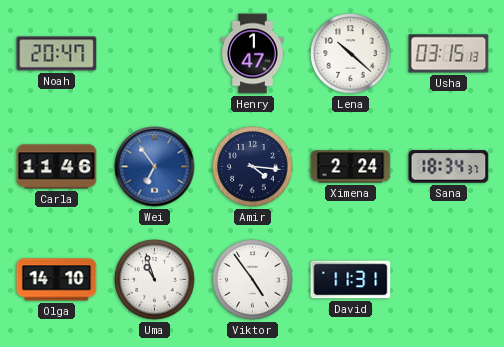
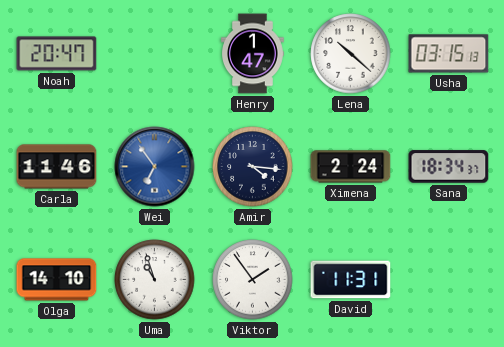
Viktor: 4:54 -> 1:54 (253, 280)
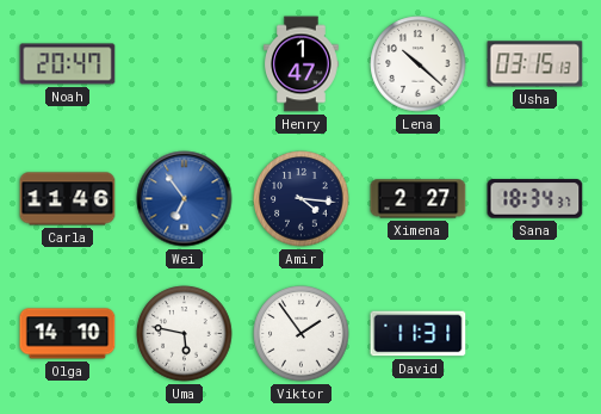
Ximena: 2:24 -> 2:27 (419, 199)
Uma: 10:57 -> 5:47 (185, 334)
